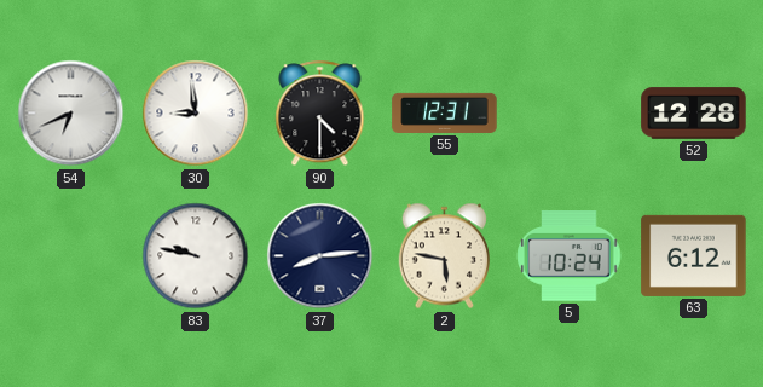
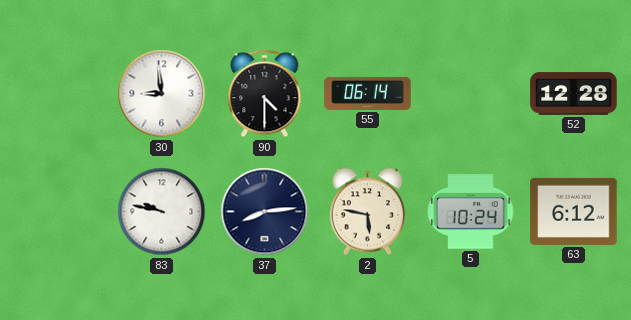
54: 6:41 -> none (71, 114)
55: 12:31 -> 06:14 (368, 93)
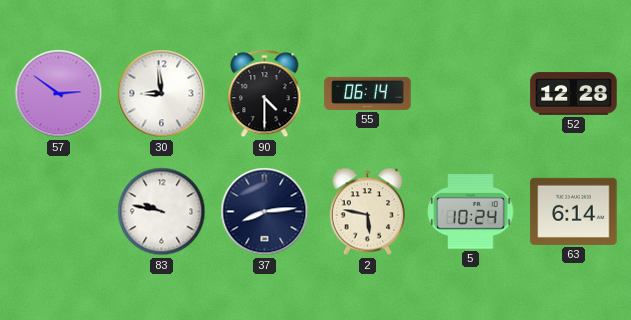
57: none -> 2:51 (59, 94)
63: 6:12 -> 6:14 (574, 211)
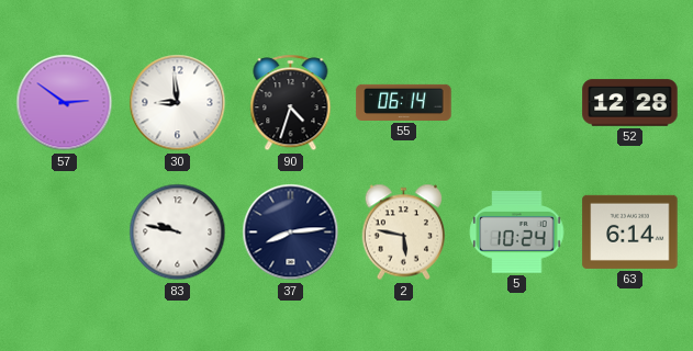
90: 4:30 -> 4:33 (291, 103)
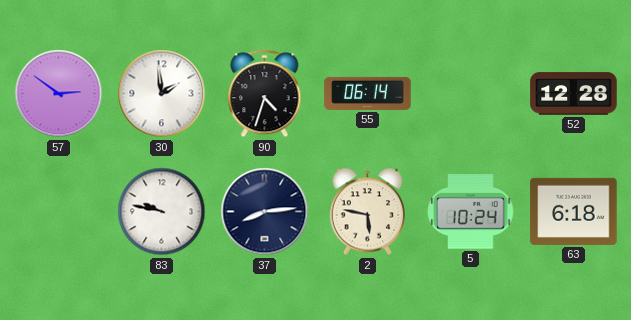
30: 8:59 -> 1:59 (162, 94)
63: 6:14 -> 6:18 (574, 211)
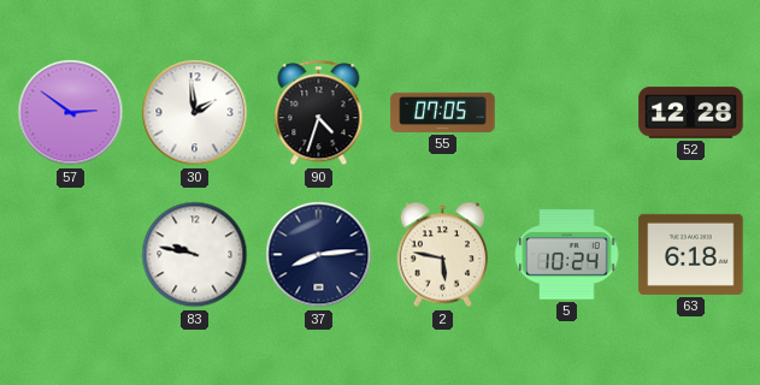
55: 06:14 -> 07:05 (443, 112)
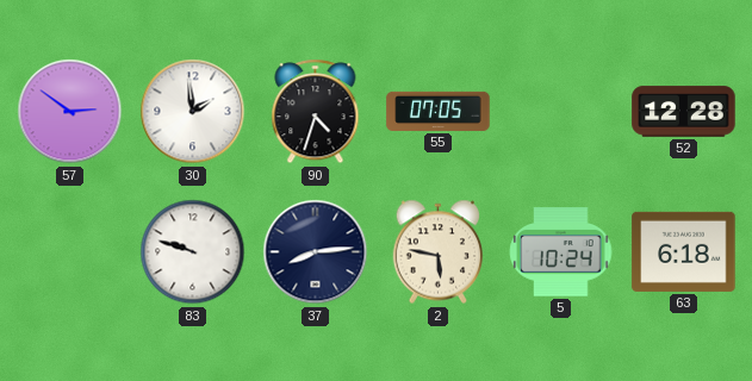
83: 9:47 -> 9:48 (193, 252)
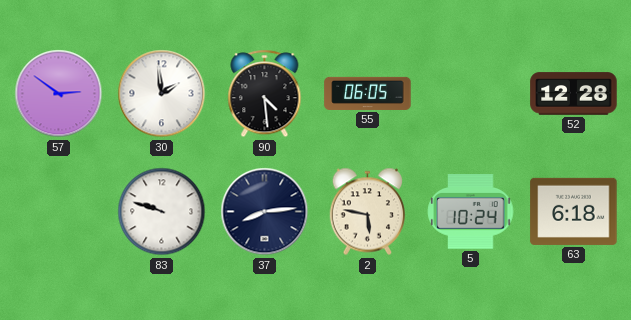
90: 4:33 -> 4:29 (265, 94)
55: 07:05 -> 06:05 (368, 93)
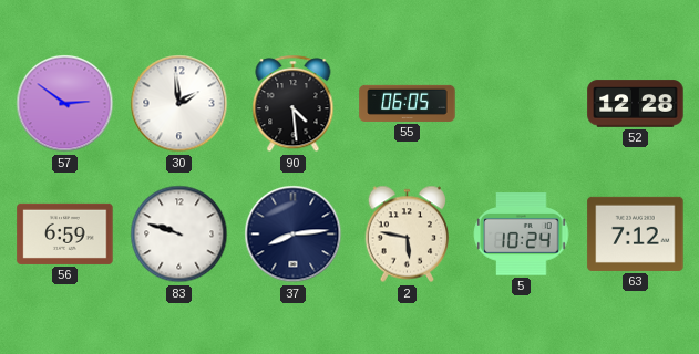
56: none -> 6:59 (65, 233)
63: 6:18 -> 7:12 (636, 233)
